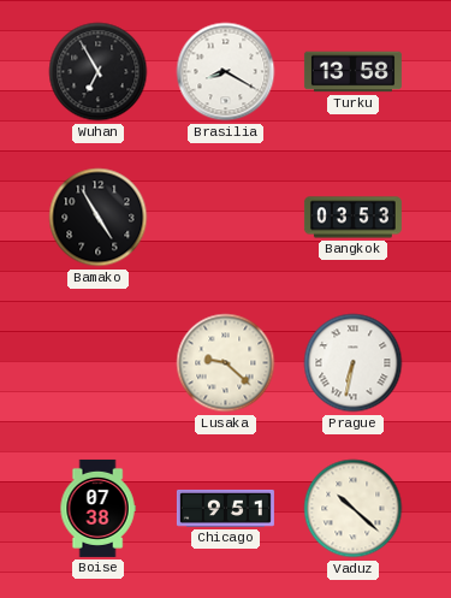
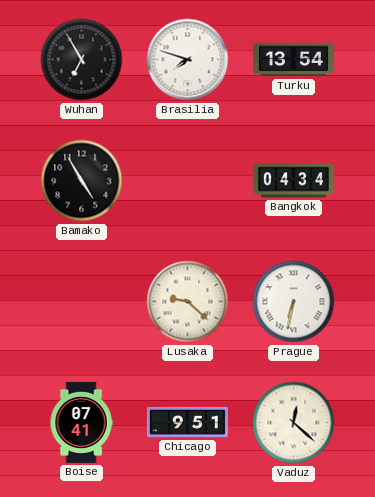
Brasilia: 8:20 -> 7:48 (188, 60)
Turku: 13:58 -> 13:54 (293, 60)
Bangkok: 03:53 -> 04:34 (293, 181)
Boise: 07:38 -> 07:41 (81, 422)
Vaduz: 10:22 -> 12:22 (294, 423)
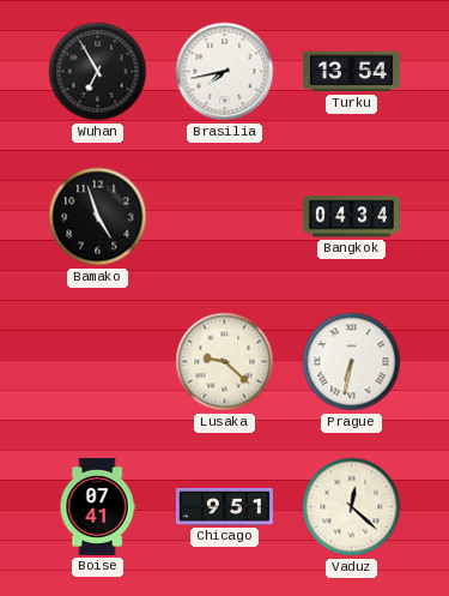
Brasilia: 7:48 -> 7:43 (225, 72)
Bamako: 4:55 -> 4:57 (98, 217)
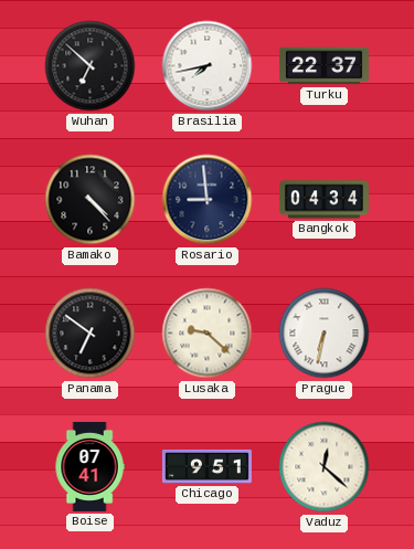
Wuhan: 6:55 -> 6:52 (91, 66)
Turku: 13:54 -> 22:37 (323, 66)
Bamako: 4:57 -> 4:23 (91, 200)
Rosario: none -> 8:59 (208, 200)
Panama: none -> 6:51 (91, 334)
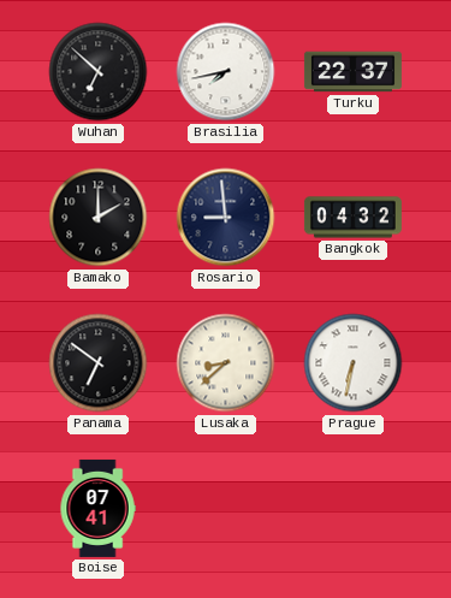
Bamako: 4:23 -> 2:00 (99, 218)
Bangkok: 04:34 -> 04:32 (352, 218)
Lusaka: 9:22 -> 8:38 (226, 363)
Chicago: 9:51 -> none (206, 466)
Vaduz: 12:22 -> none (325, 467)
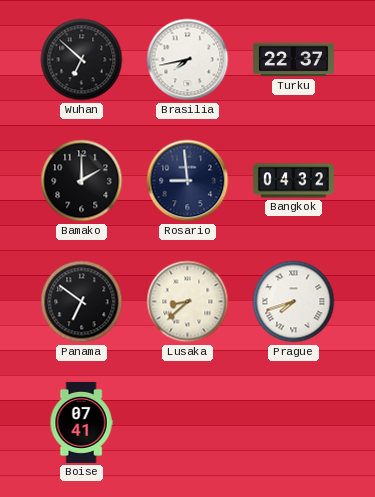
Prague: 6:32 -> 7:42 (294, 302)
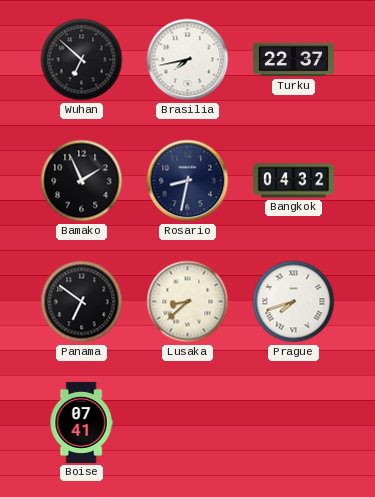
Bamako: 2:00 -> 1:56 (82, 181)
Rosario: 8:59 -> 8:32 (188, 181)
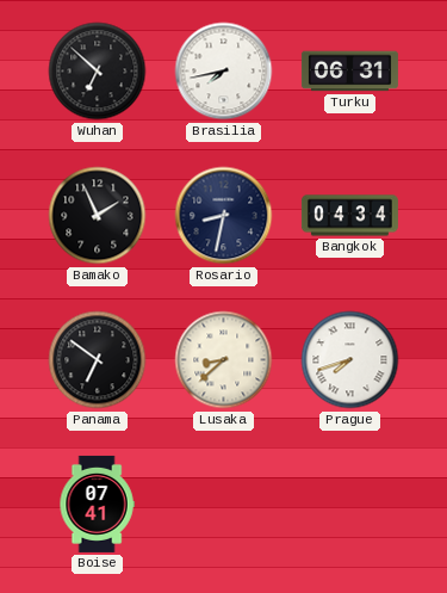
Turku: 22:37 -> 06:31 (349, 72)
Bangkok: 04:32 -> 04:34 (349, 216)
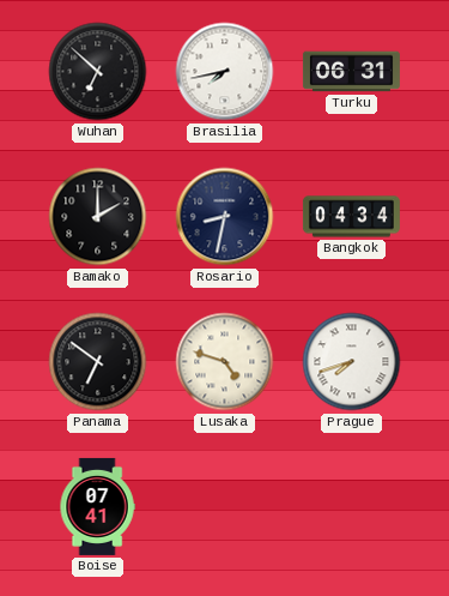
Bamako: 1:56 -> 2:00 (98, 217)
Lusaka: 8:38 -> 4:48 (225, 362)
